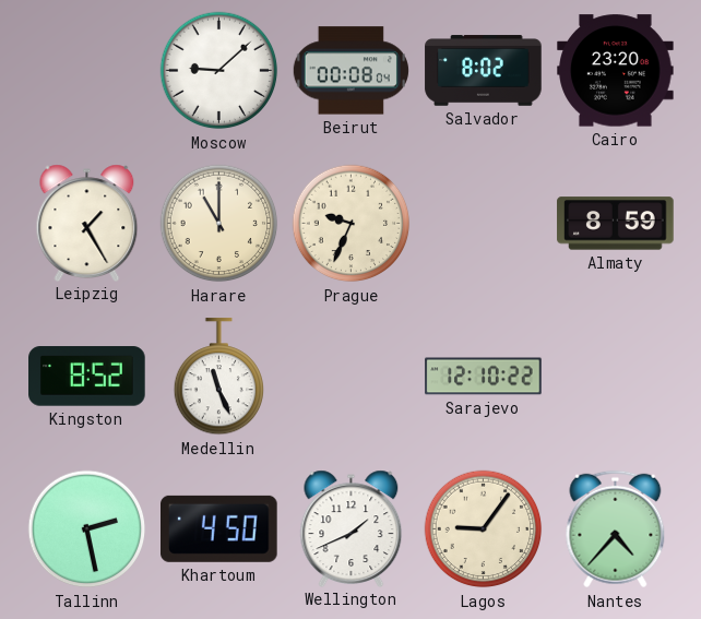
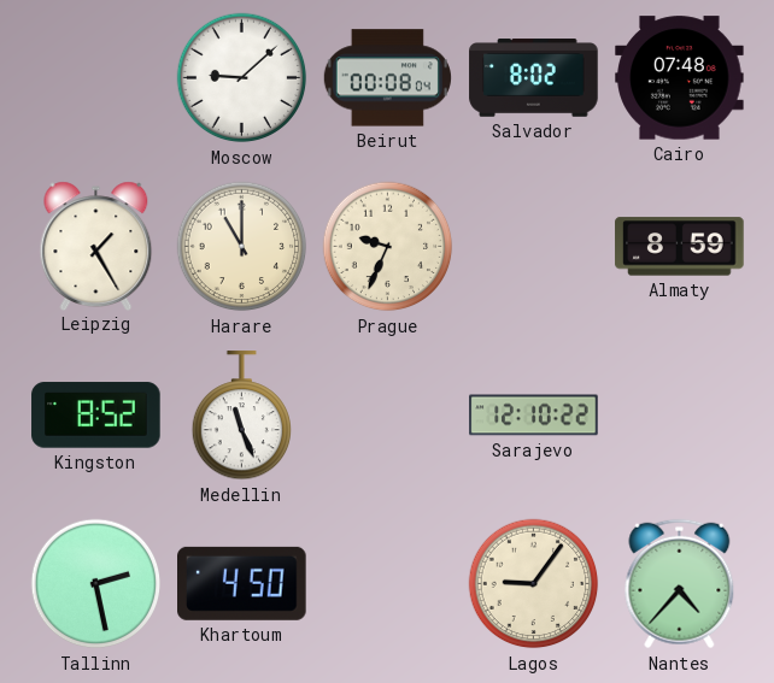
Cairo: 23:20 -> 07:48 (680, 78)
Wellington: 1:41 -> none (352, 528)
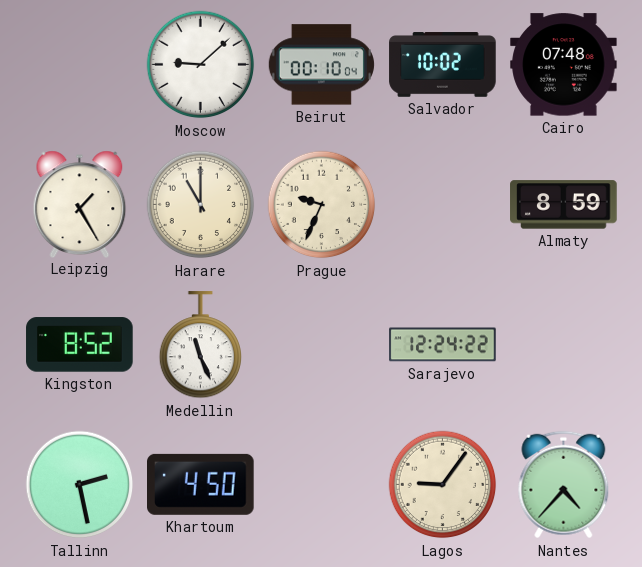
Beirut: 00:08 -> 00:10 (321, 65)
Salvador: 8:02 -> 10:02 (443, 65)
Sarajevo: 12:10 -> 12:24 (443, 345)
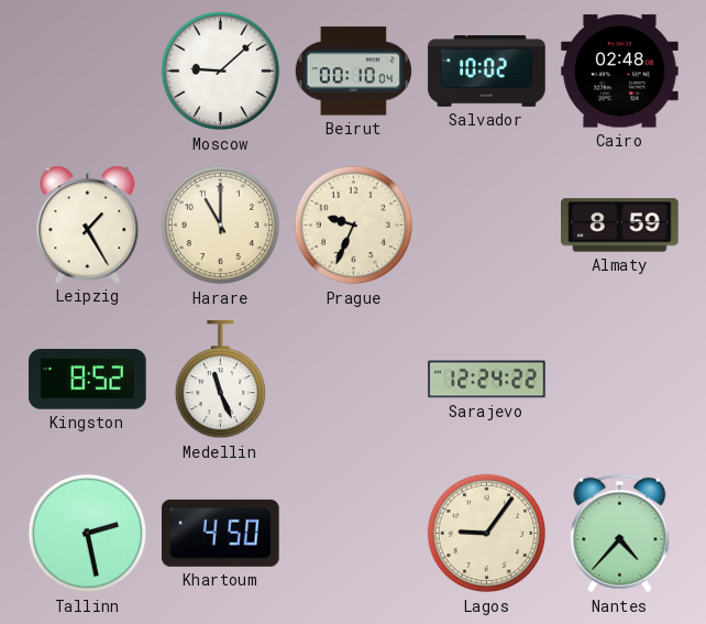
Cairo: 07:48 -> 02:48 (620, 72)
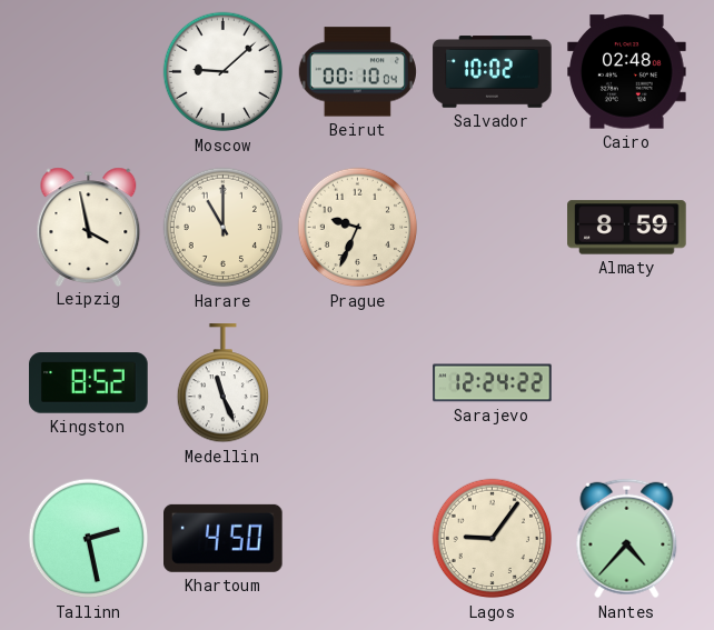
Leipzig: 1:25 -> 3:58 (89, 227)
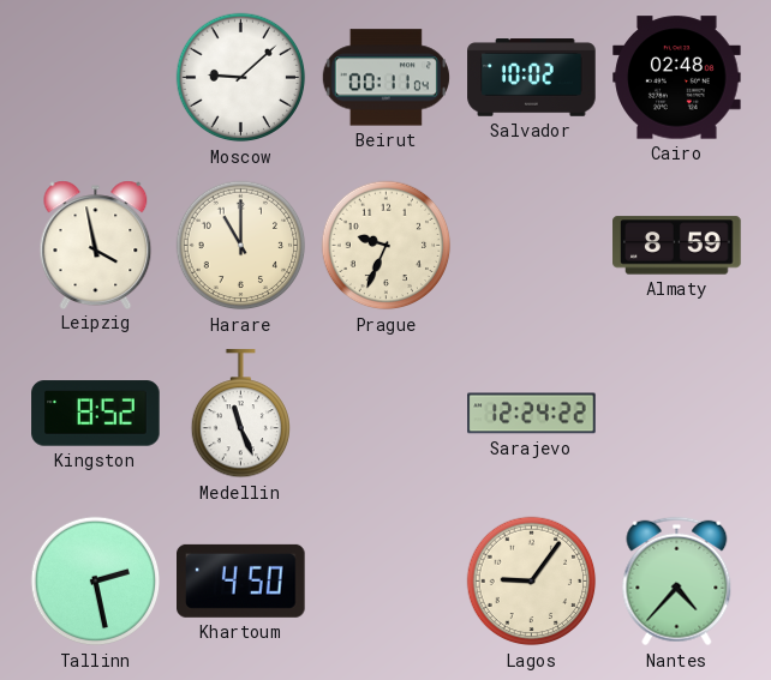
Beirut: 00:10 -> 00:11 (385, 78)
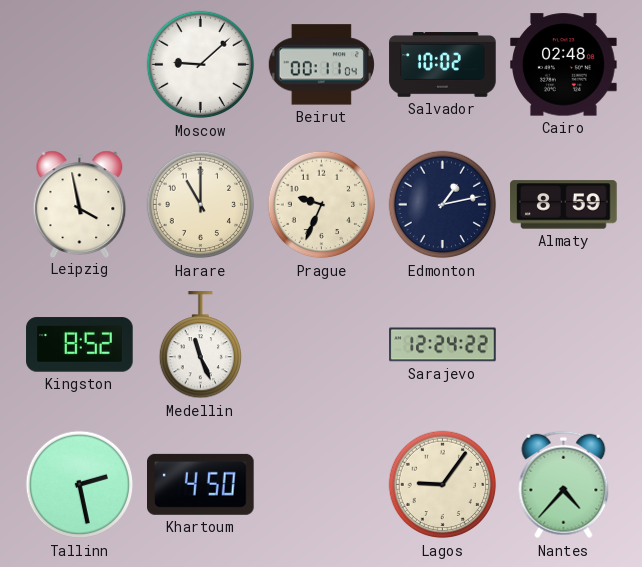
Edmonton: none -> 1:13 (443, 205)
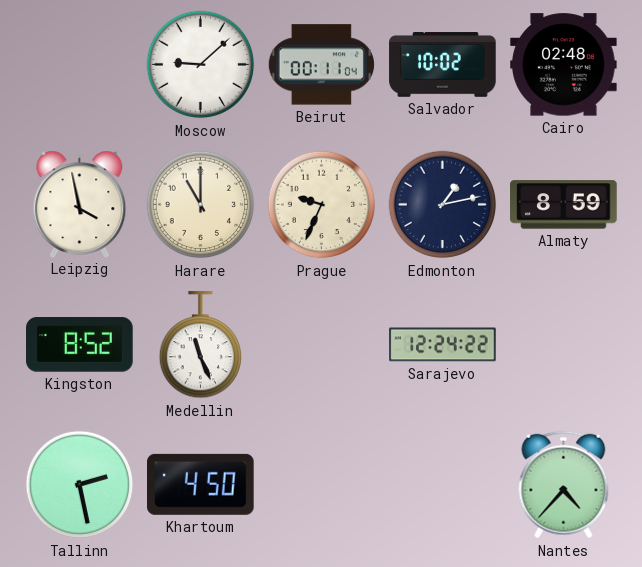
Lagos: 9:06 -> none (443, 485)
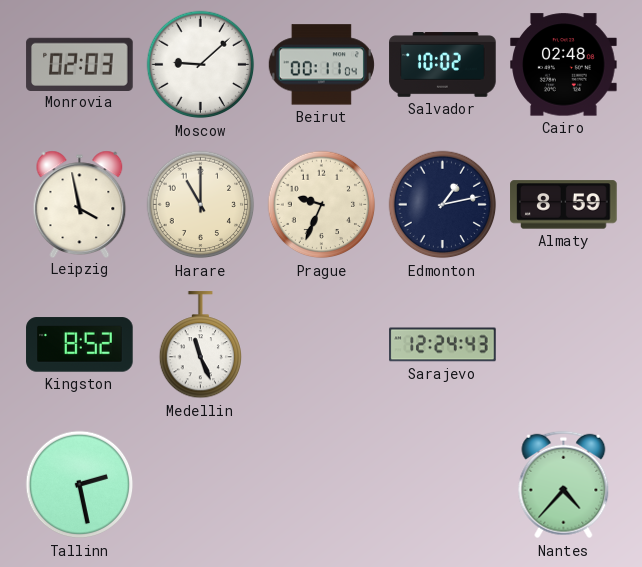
Monrovia: none -> 02:03 (80, 64)
Sarajevo: 12:24:22 -> 12:24:43 (443, 345)
Khartoum: 4:50 -> none (201, 484)
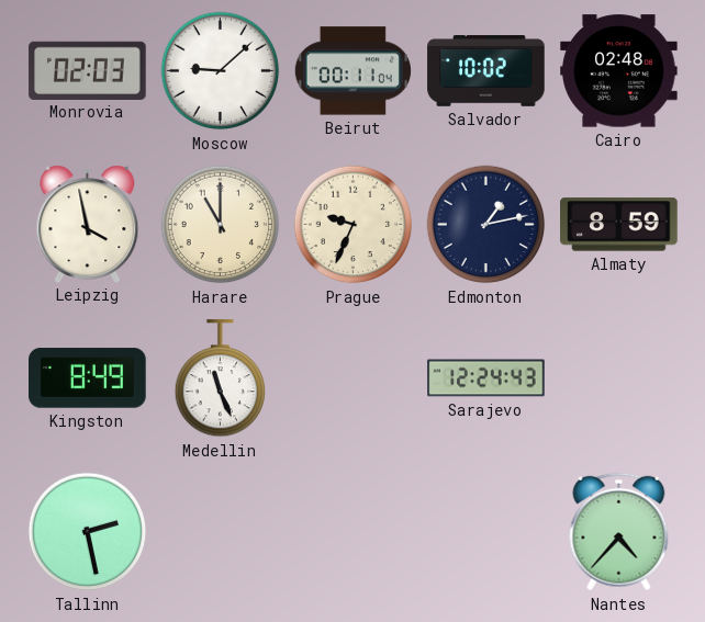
Kingston: 8:52 -> 8:49 (88, 378)
